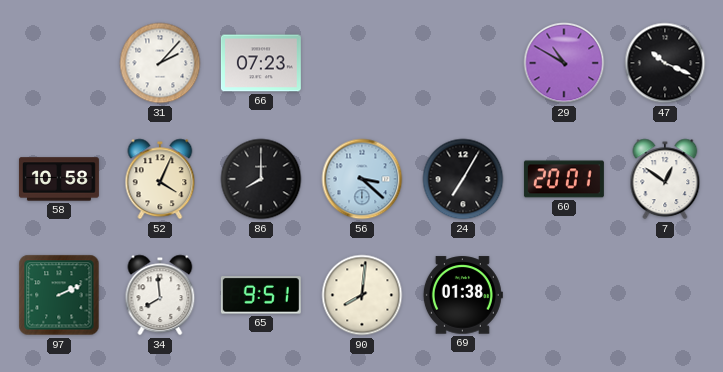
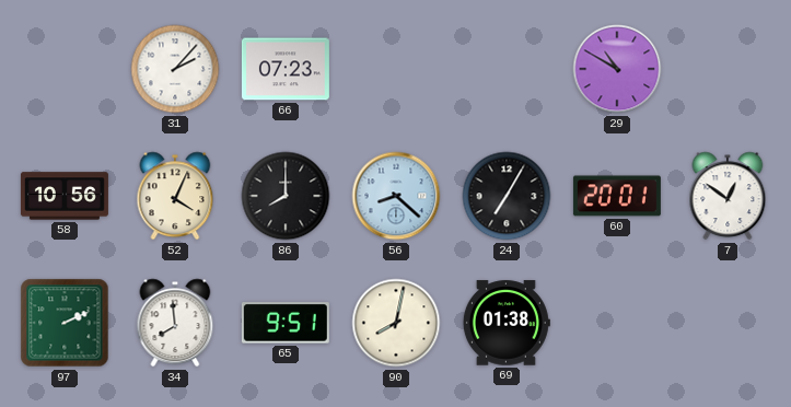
47: 10:19 -> none (665, 63)
58: 10:58 -> 10:56 (65, 196)
56: 3:22 -> 8:22 (396, 196)
90: 8:01 -> 8:02 (396, 323)
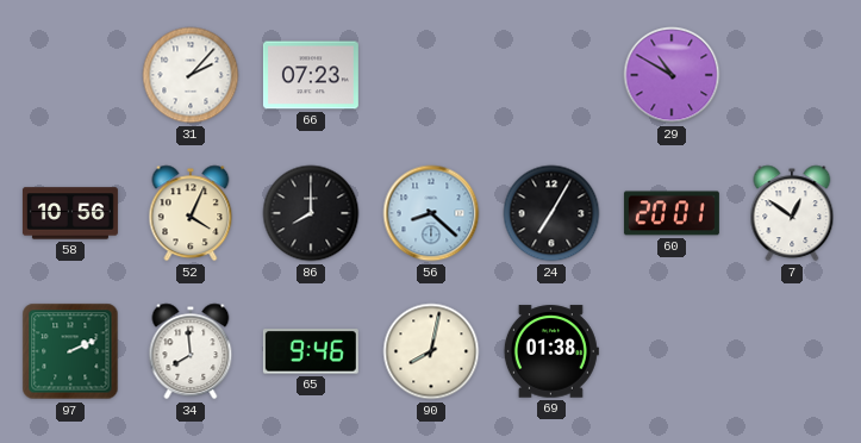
65: 9:51 -> 9:46 (311, 351)
